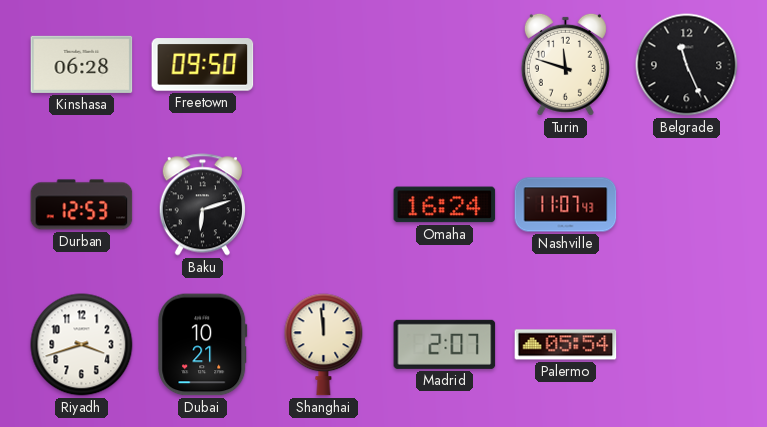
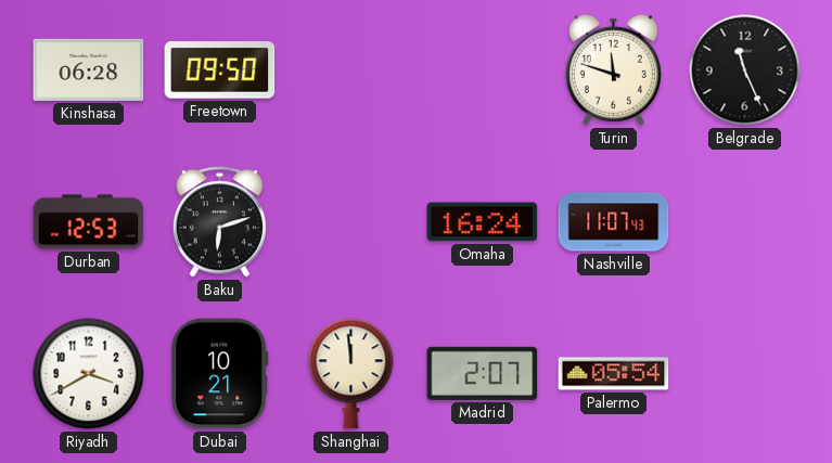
Riyadh: 3:42 -> 3:40 (89, 374)
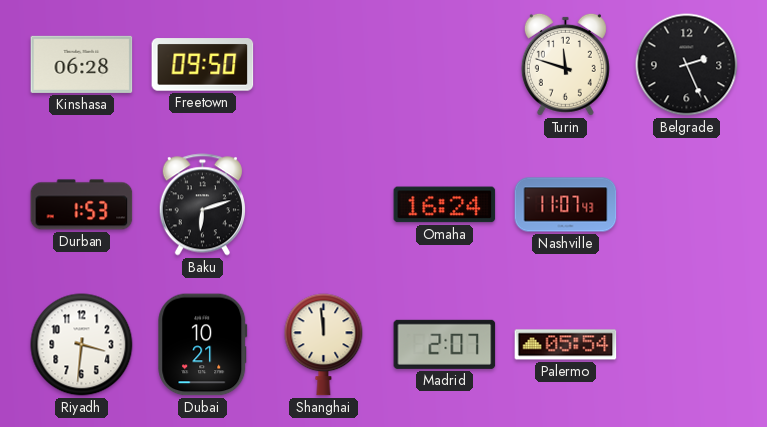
Belgrade: 11:26 -> 2:26 (687, 65)
Durban: 12:53 -> 1:53 (82, 205)
Riyadh: 3:40 -> 3:31 (82, 345)
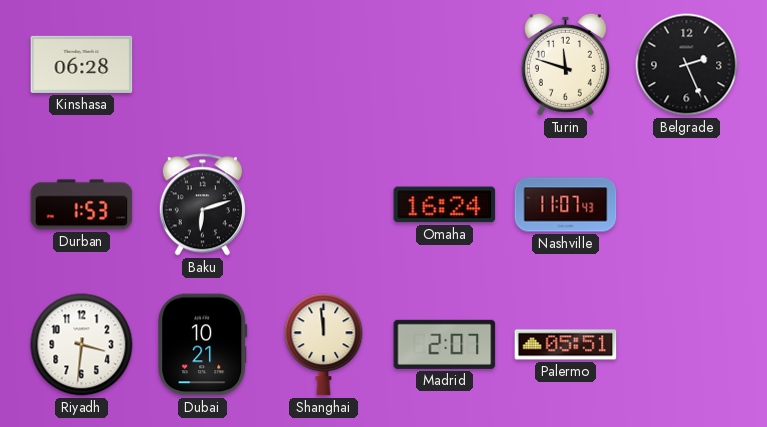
Freetown: 09:50 -> none (203, 65)
Palermo: 05:54 -> 05:51 (566, 345)
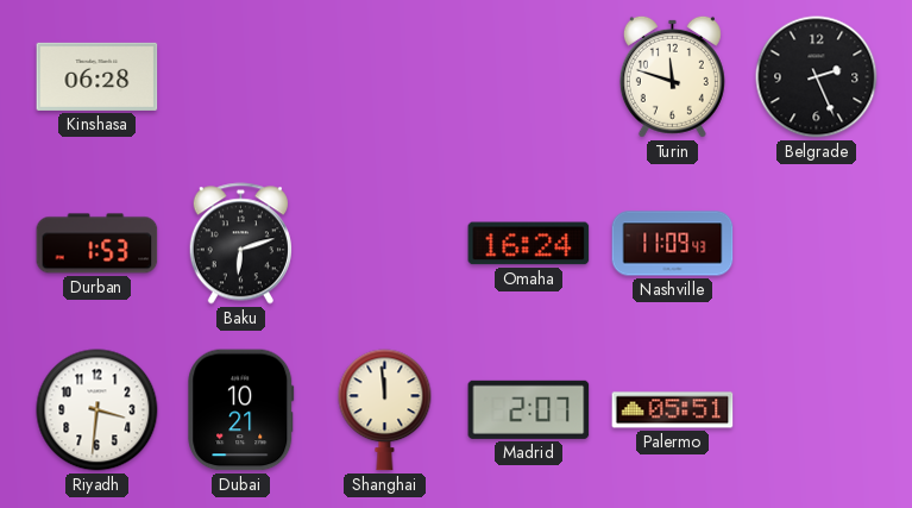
Nashville: 11:07 -> 11:09 (673, 244)
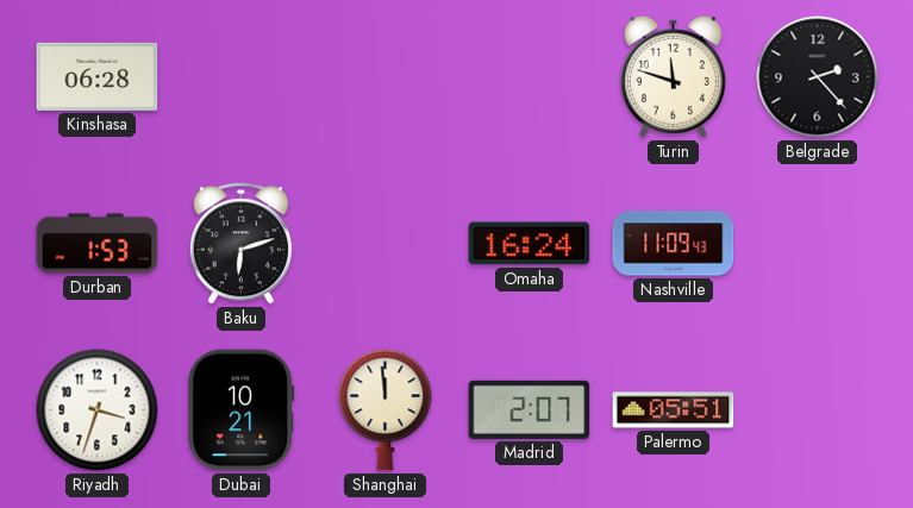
Belgrade: 2:26 -> 2:23 (818, 77)
Riyadh: 3:31 -> 3:33 (98, 410)
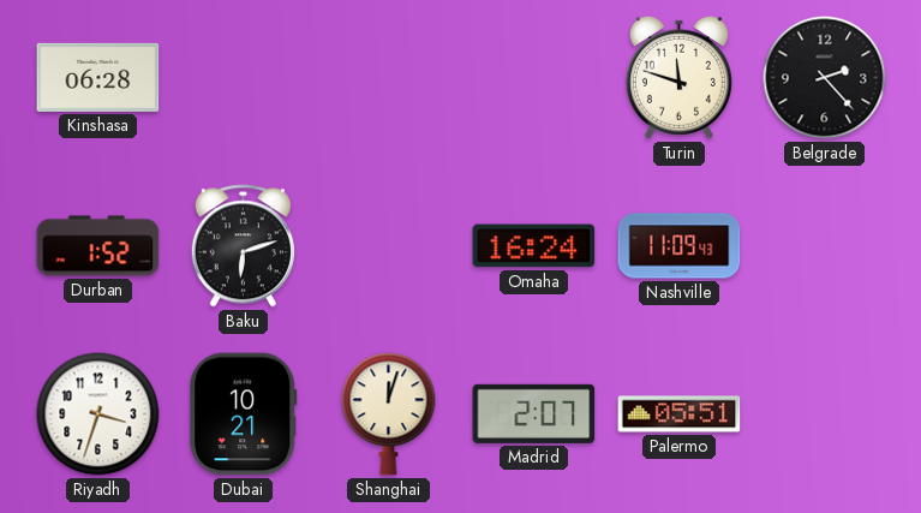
Durban: 1:53 -> 1:52 (98, 246)
Shanghai: 11:59 -> 12:03 (389, 414)
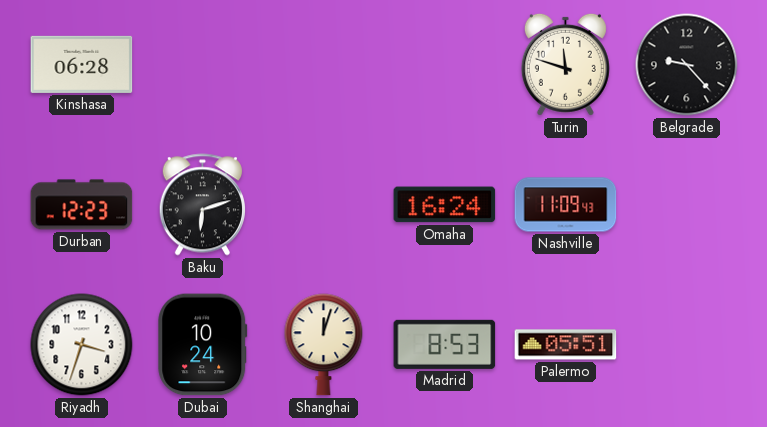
Belgrade: 2:23 -> 9:23 (687, 65)
Durban: 1:52 -> 12:23 (82, 205)
Dubai: 10:21 -> 10:24 (203, 345)
Madrid: 2:07 -> 8:53 (445, 344)
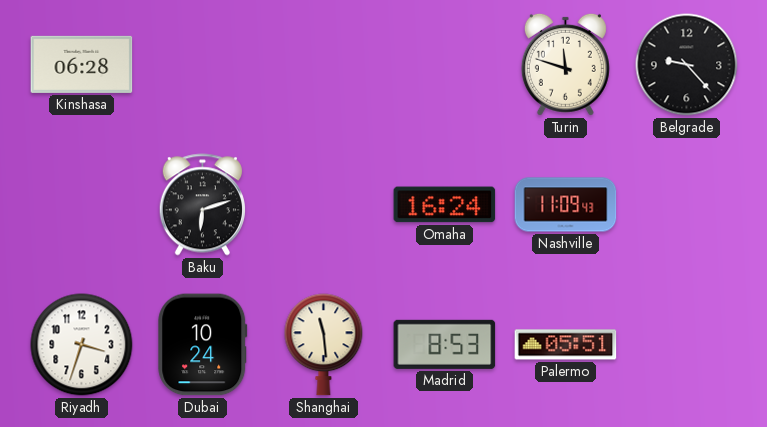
Durban: 12:23 -> none (82, 205)
Shanghai: 12:03 -> 11:29 (324, 345)
